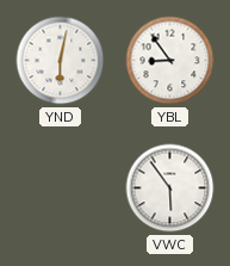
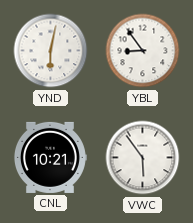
CNL: none -> 10:21 (50, 157)
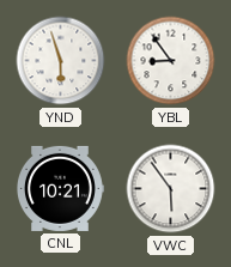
YND: 6:02 -> 5:57 (61, 61)
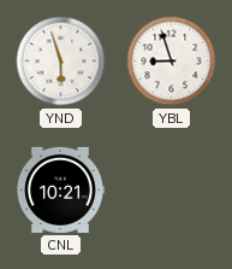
YBL: 8:54 -> 8:57 (172, 62)
VWC: 5:54 -> none (171, 189)
